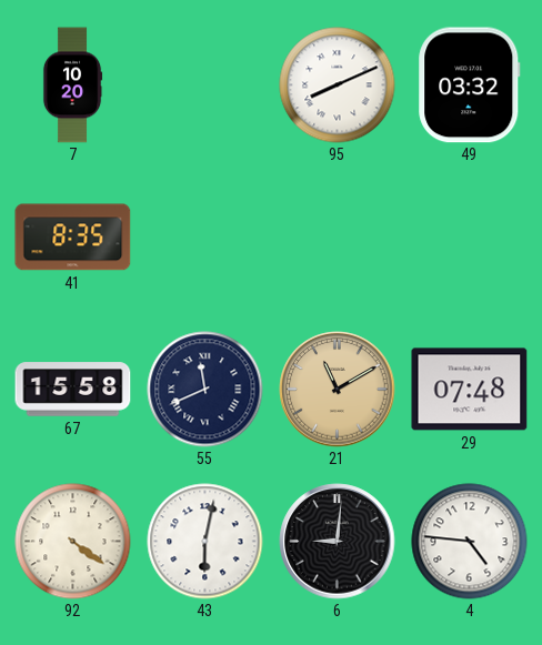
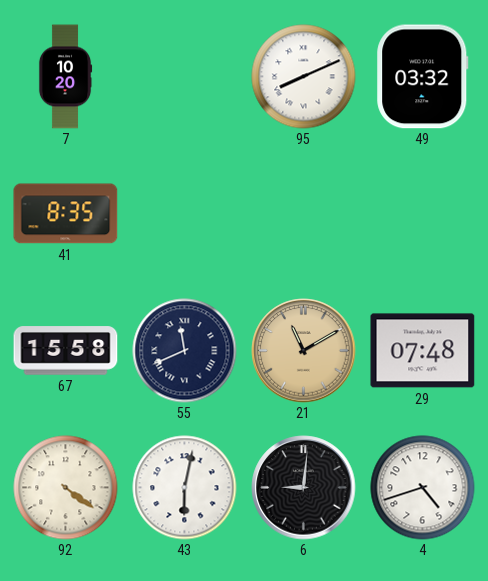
4: 4:46 -> 4:42 (423, 488)
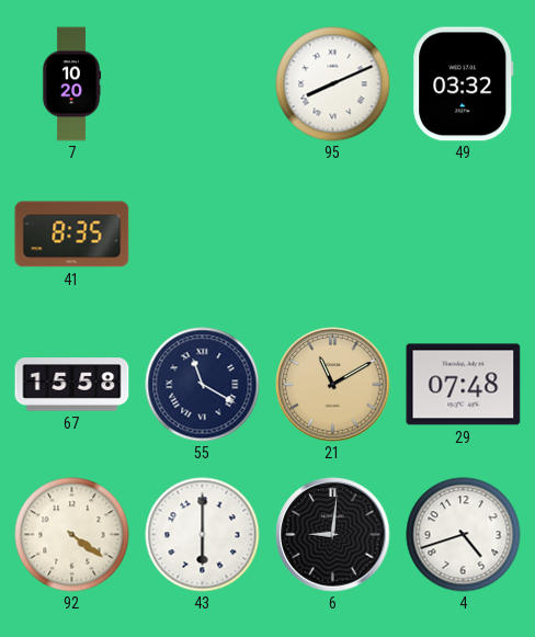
55: 11:41 -> 11:20 (203, 385)
43: 6:02 -> 6:00 (203, 535)
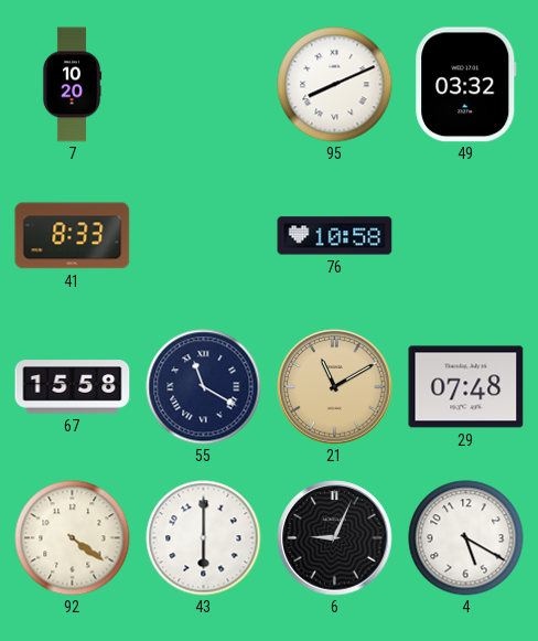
41: 8:35 -> 8:33 (73, 236)
76: none -> 10:58 (335, 236)
6: 9:01 -> 9:04 (335, 538)
4: 4:42 -> 5:20 (466, 538)
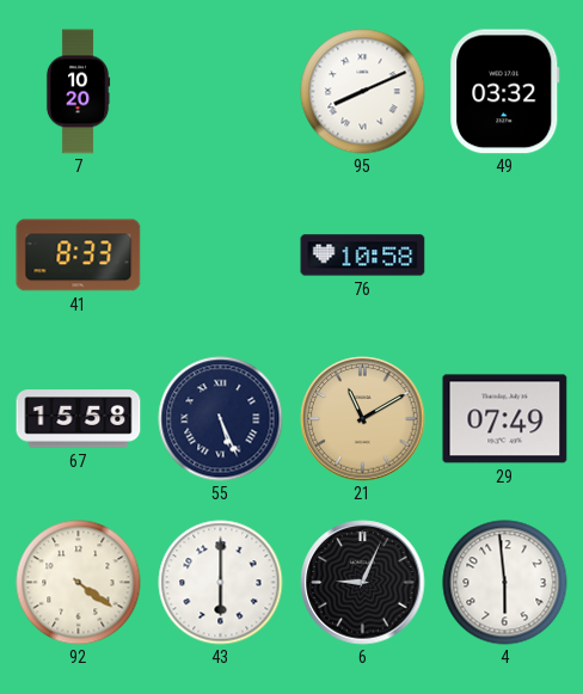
55: 11:20 -> 5:26 (221, 419)
29: 07:48 -> 07:49 (505, 419)
4: 5:20 -> 5:59 (505, 583)
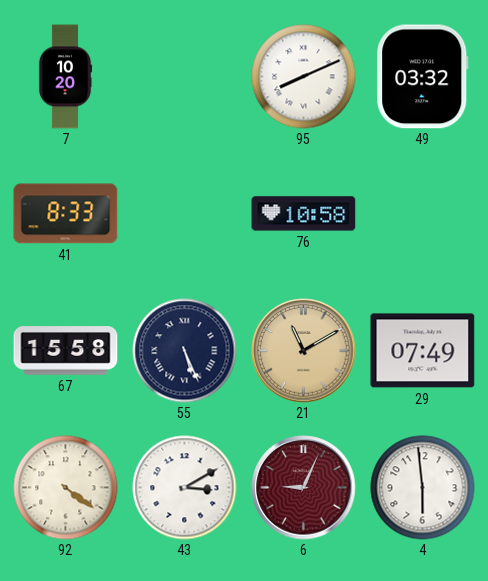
43: 6:00 -> 3:10 (185, 488)
6 dial: black -> burgundy (304, 488)
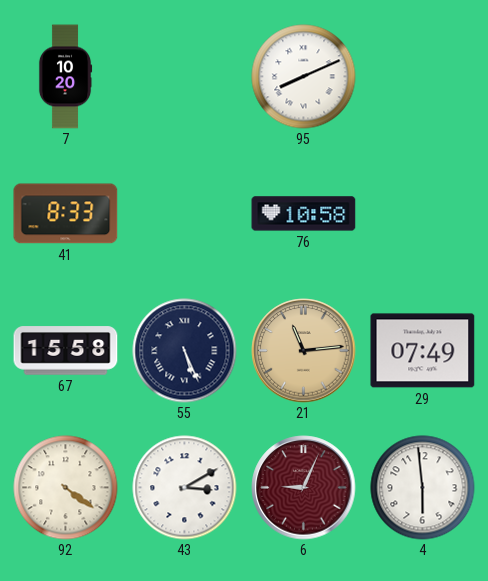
49: 03:32 -> none (423, 77)
21: 11:10 -> 11:14 (304, 351)
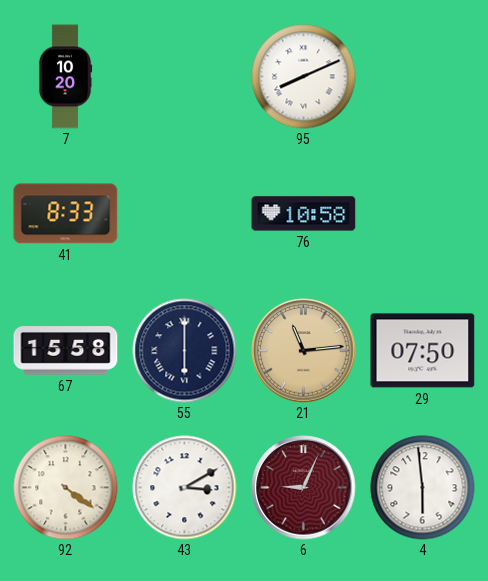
55: 5:26 -> 6:00 (185, 351)
29: 07:49 -> 07:50 (423, 351)
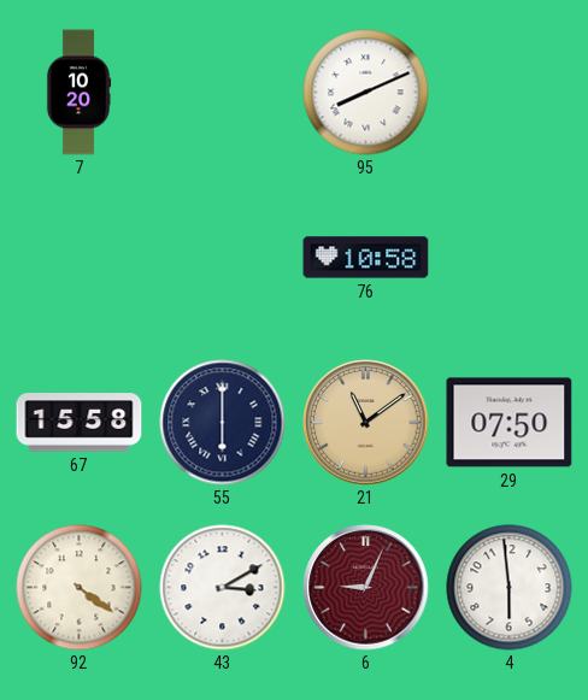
41: 8:33 -> none (66, 214)
21: 11:14 -> 11:09 (366, 423)
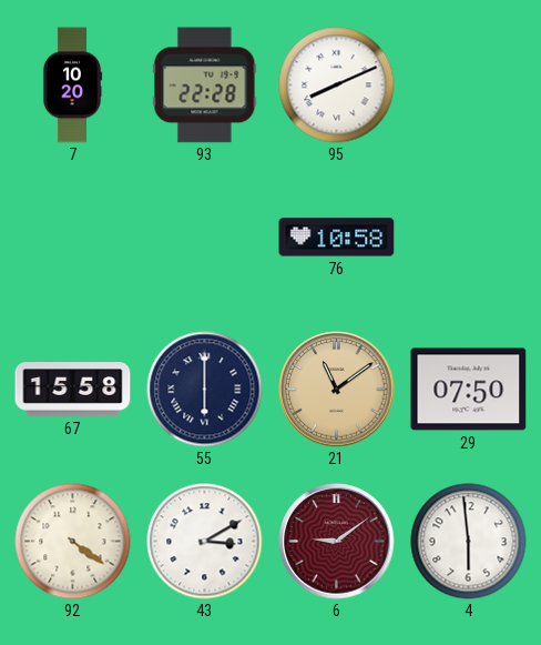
93: none -> 22:28 (205, 85)
6: 9:04 -> 9:09 (337, 542)
